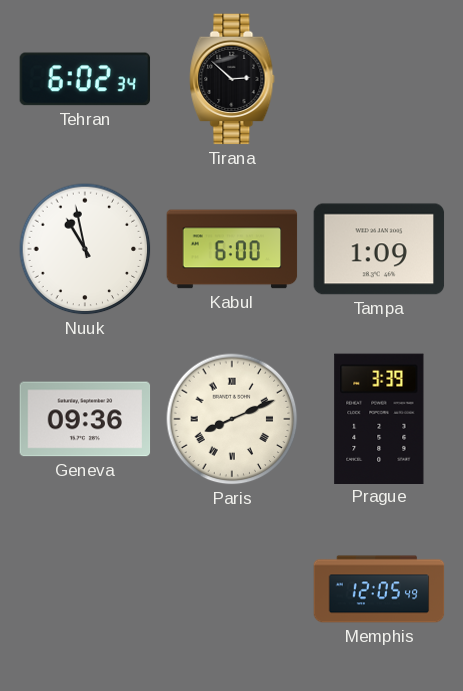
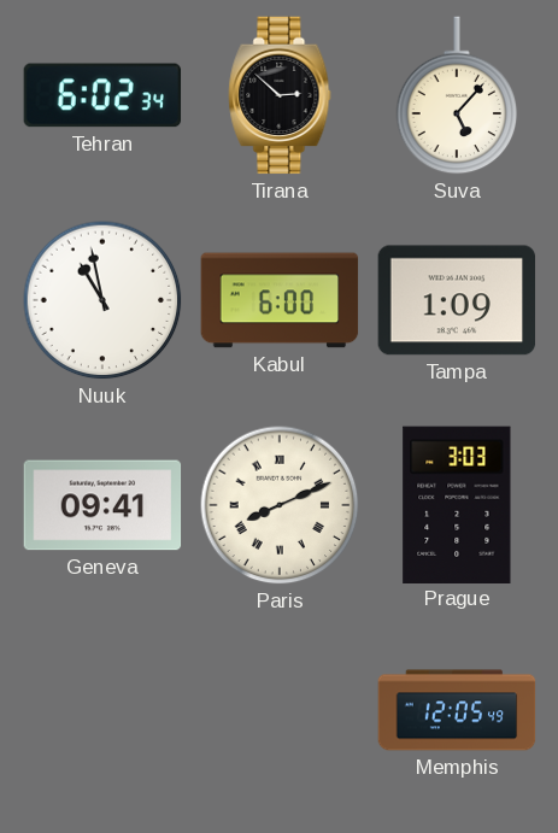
Suva: none -> 5:07 (457, 95)
Geneva: 09:36 -> 09:41 (102, 505)
Prague: 3:39 -> 3:03 (457, 504)
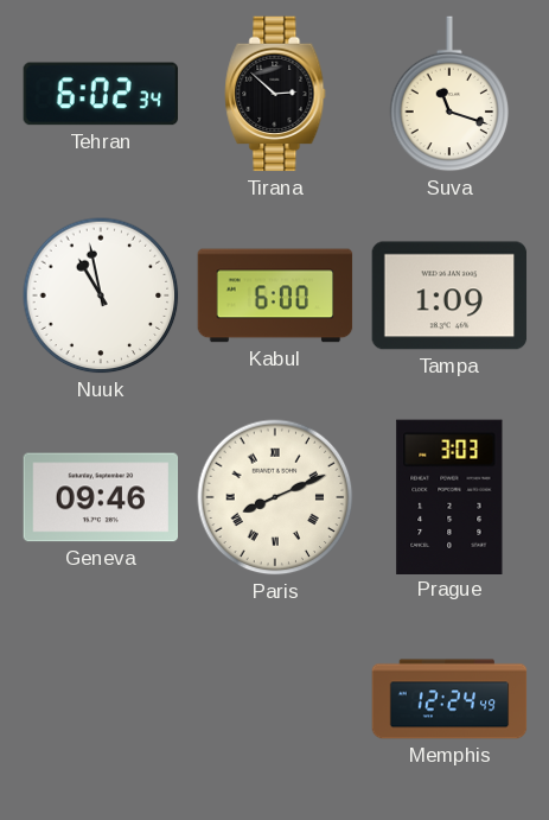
Suva: 5:07 -> 11:18 (449, 94)
Geneva: 09:41 -> 09:46 (101, 497)
Memphis: 12:05 -> 12:24 (449, 699)
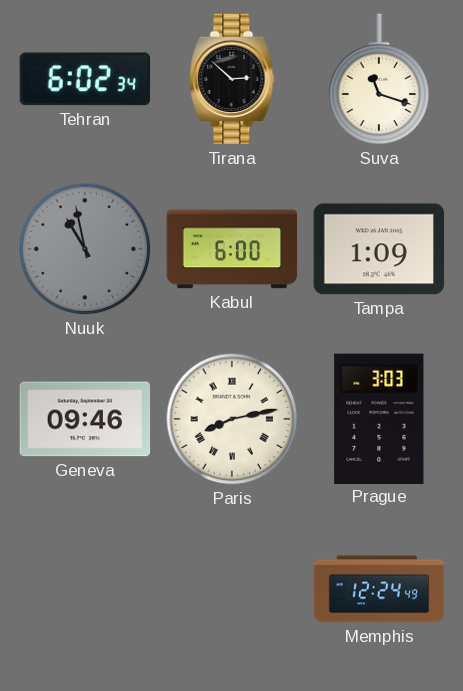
Nuuk dial: white -> grey (85, 249)
Paris: 8:11 -> 8:13 (232, 419)
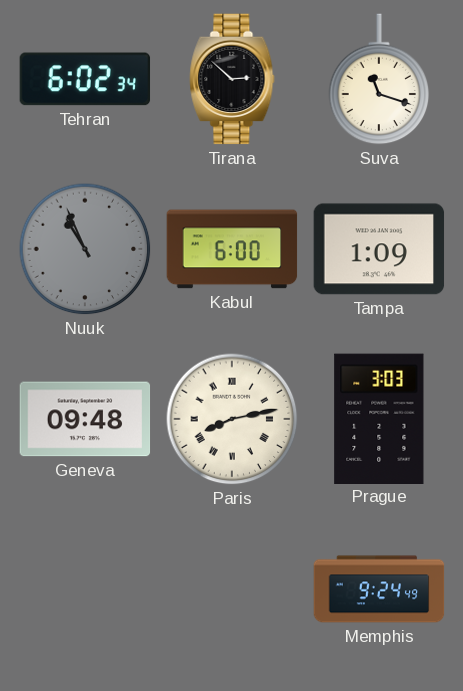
Nuuk: 10:58 -> 10:56 (85, 249)
Geneva: 09:46 -> 09:48 (85, 419)
Memphis: 12:24 -> 9:24 (379, 589)
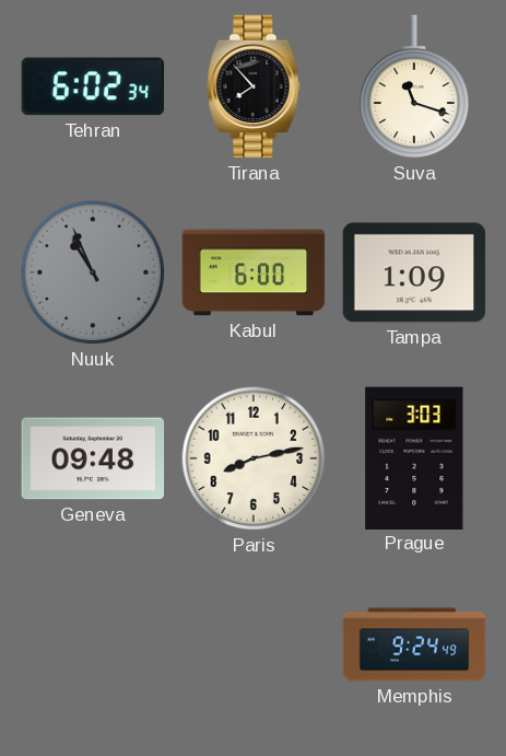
Tirana: 2:52 -> 7:53 (254, 86)
Paris numerals: Roman -> Arabic (254, 458)
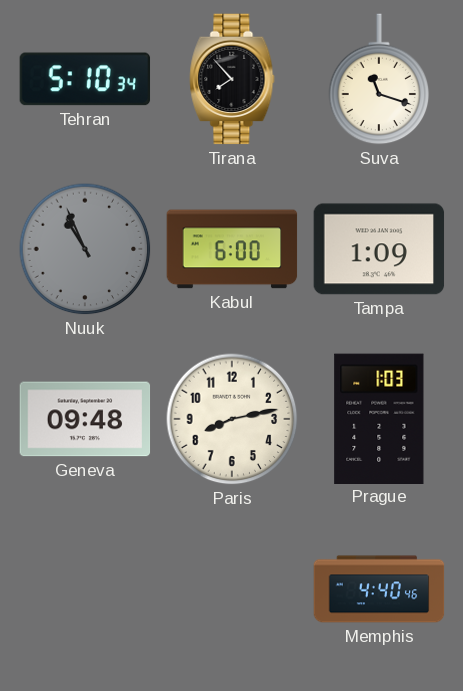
Tehran: 6:02 -> 5:10 (85, 79)
Prague: 3:03 -> 1:03 (379, 418)
Memphis: 9:24 -> 4:40 (379, 589)
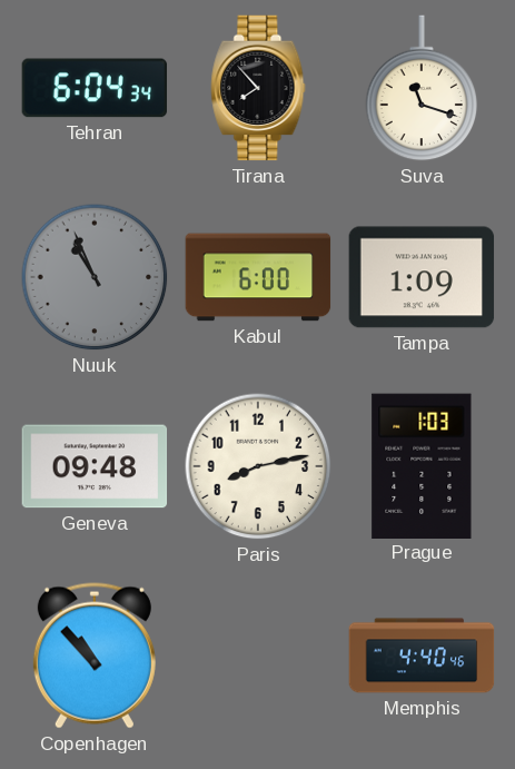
Tehran: 5:10 -> 6:04 (95, 88)
Copenhagen: none -> 10:53 (95, 655)
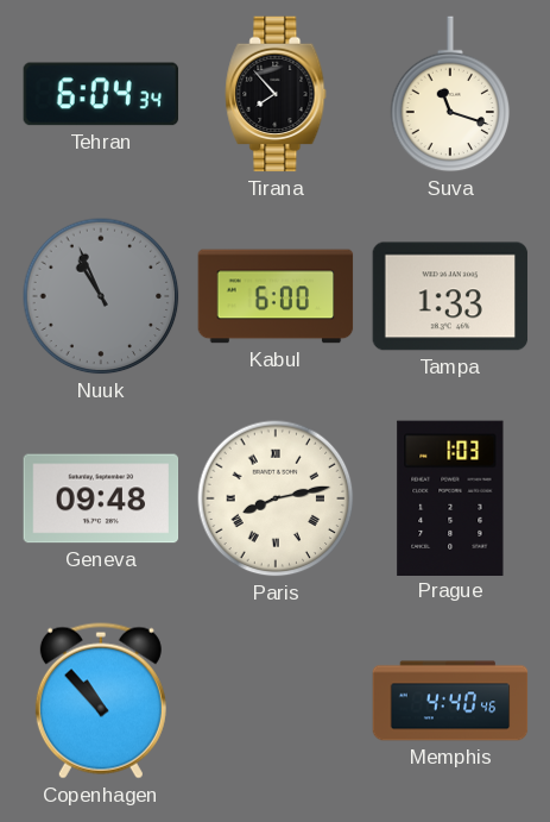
Tampa: 1:09 -> 1:33 (450, 296)
Paris numerals: Arabic -> Roman (276, 498)
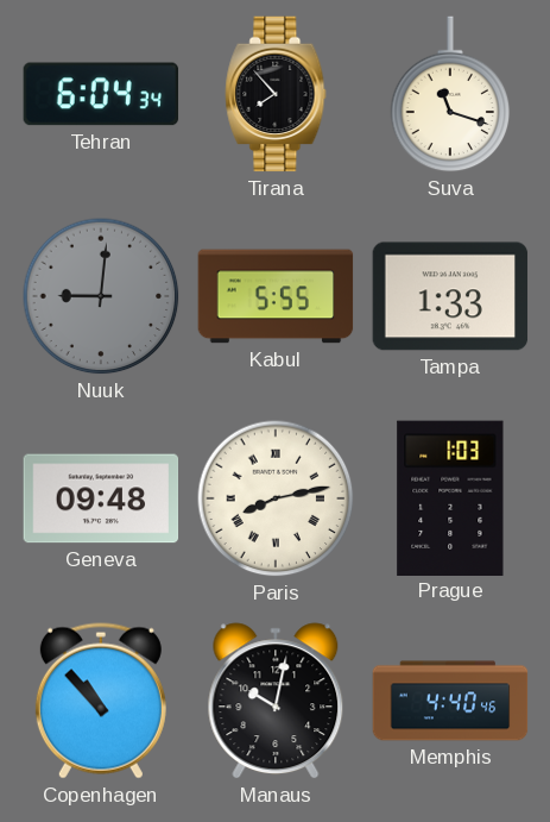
Nuuk: 10:56 -> 9:01 (101, 296)
Kabul: 6:00 -> 5:55 (276, 296)
Manaus: none -> 10:02 (276, 701)
